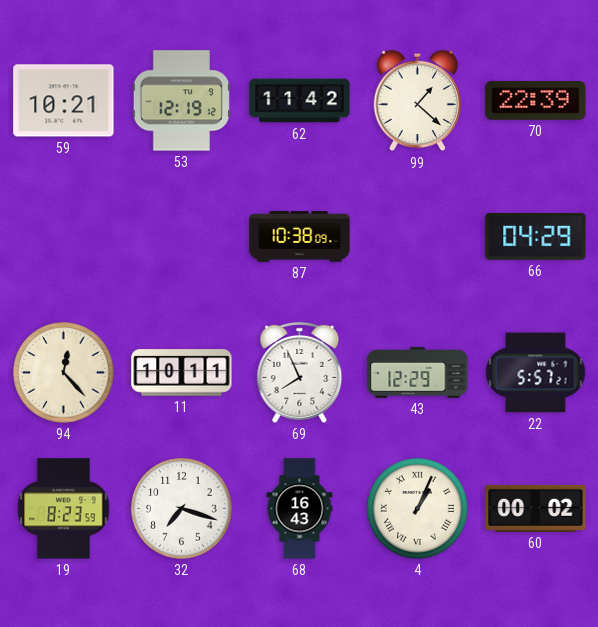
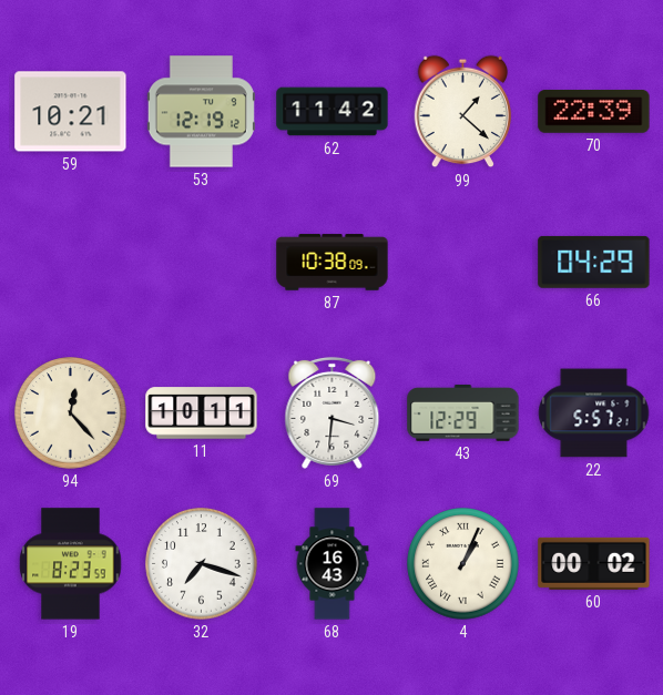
69: 7:56 -> 3:31 (333, 412)
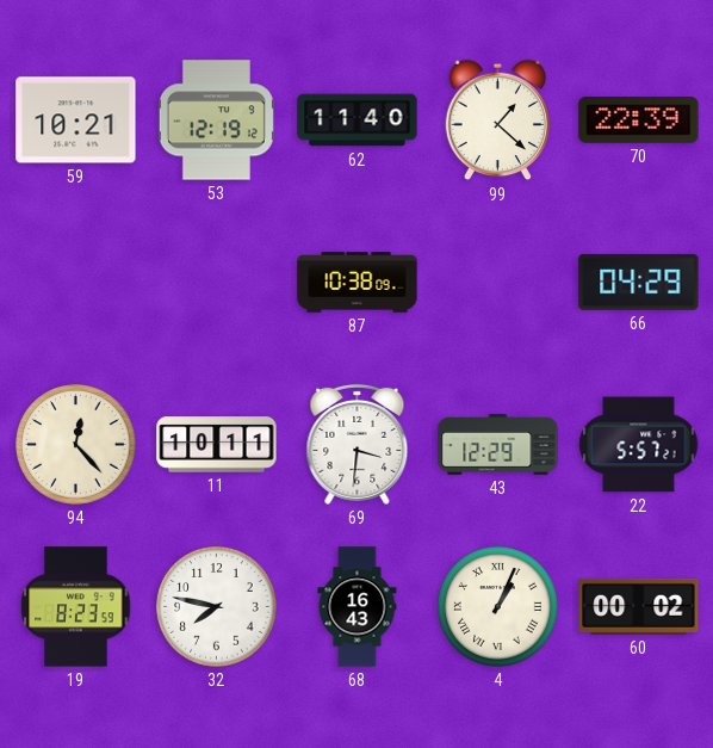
62: 11:42 -> 11:40 (358, 120)
32: 7:18 -> 7:47 (217, 607)
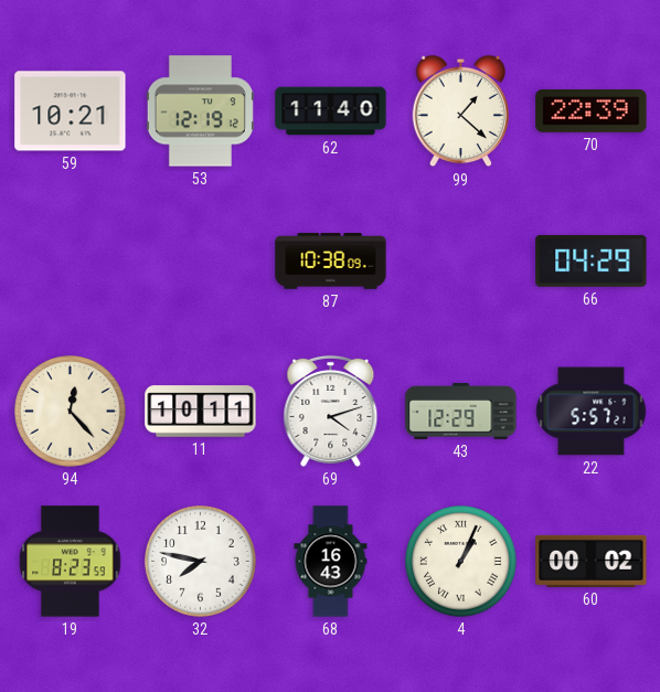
69: 3:31 -> 4:12 (331, 411)
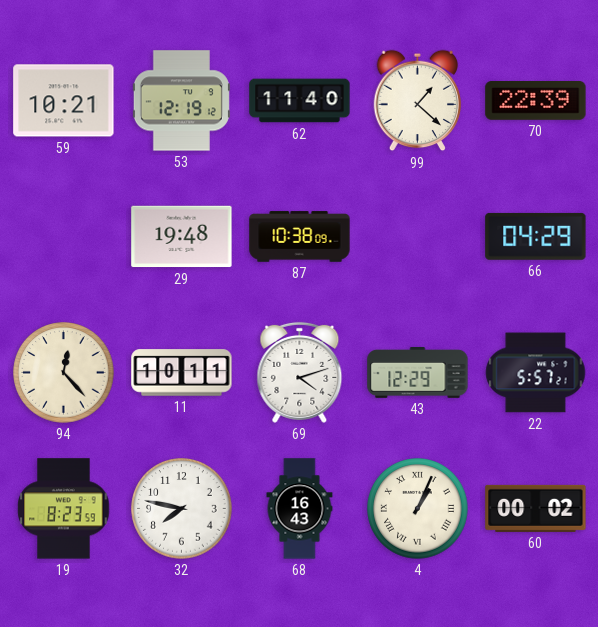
29: none -> 19:48 (182, 237)
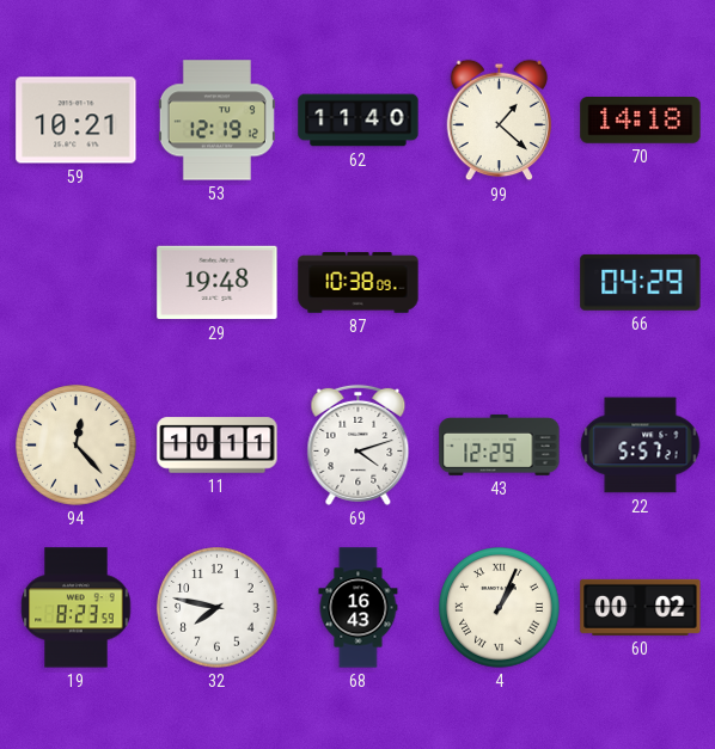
70: 22:39 -> 14:18 (641, 121)
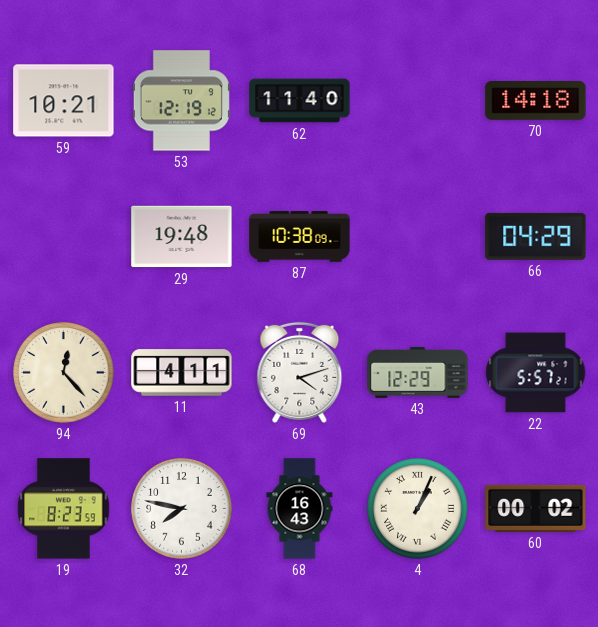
99: 1:22 -> none (500, 121)
11: 10:11 -> 4:11 (182, 373)
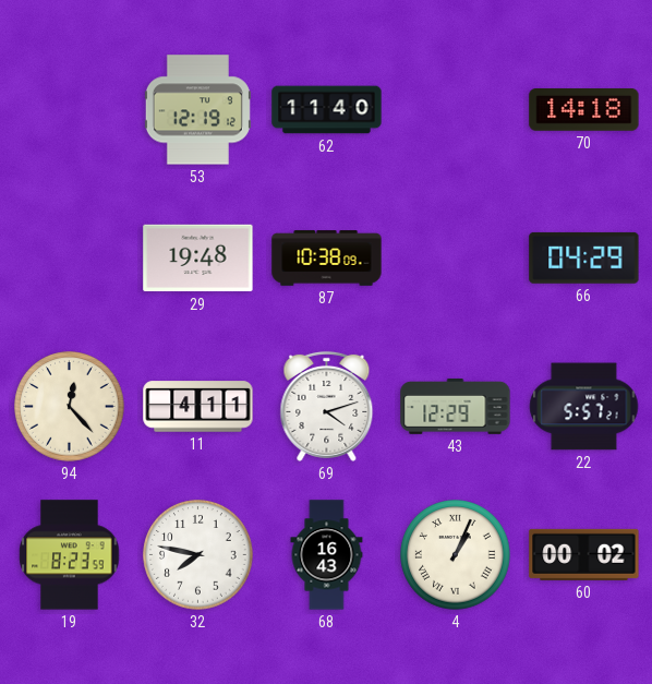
59: 10:21 -> none (64, 101)
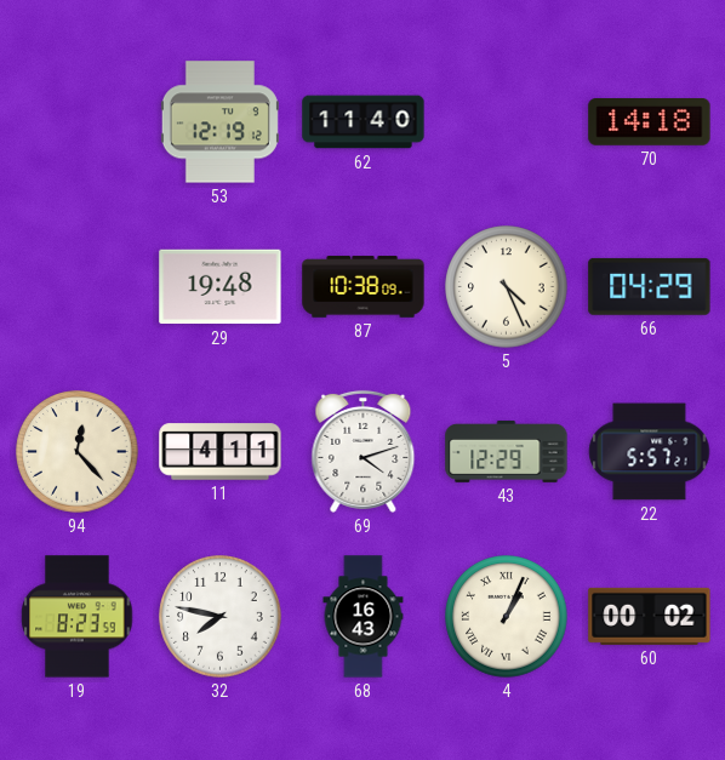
5: none -> 4:26 (507, 287)
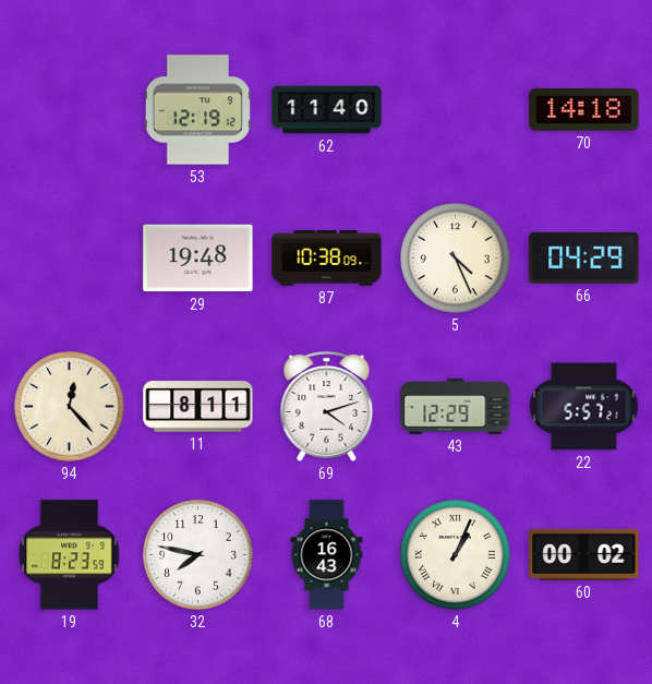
11: 4:11 -> 8:11 (198, 407)
